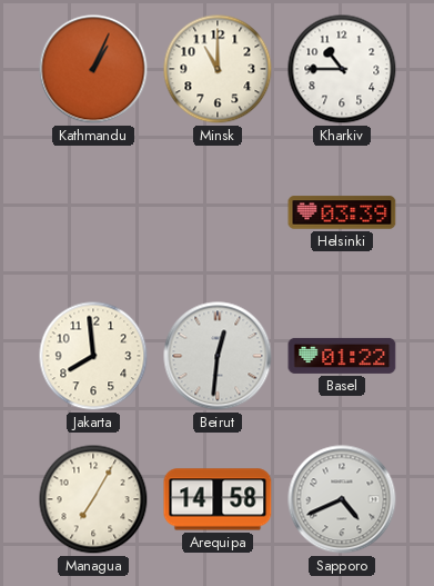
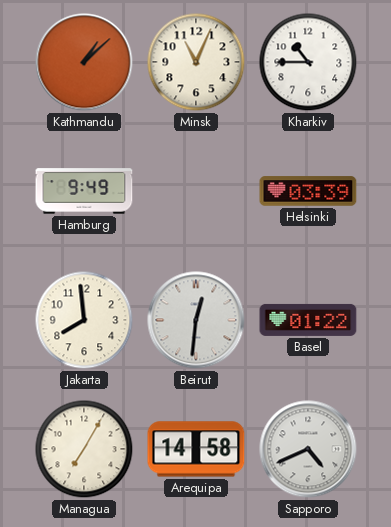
Kathmandu: 1:04 -> 1:08 (84, 62)
Minsk: 11:00 -> 11:04 (196, 62)
Hamburg: none -> 9:49 (84, 191)
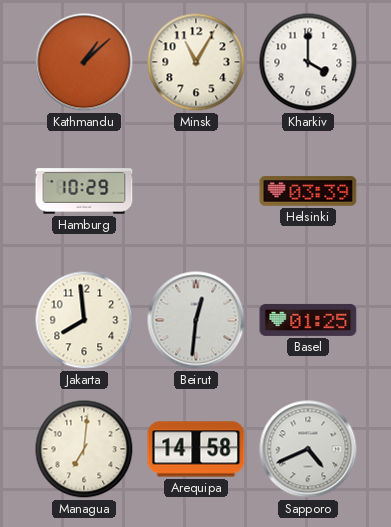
Minsk: 11:04 -> 11:05 (196, 62)
Kharkiv: 10:45 -> 4:00 (308, 62)
Hamburg: 9:49 -> 10:29 (84, 191)
Basel: 01:22 -> 01:25 (308, 320)
Managua: 7:05 -> 7:01 (84, 449)
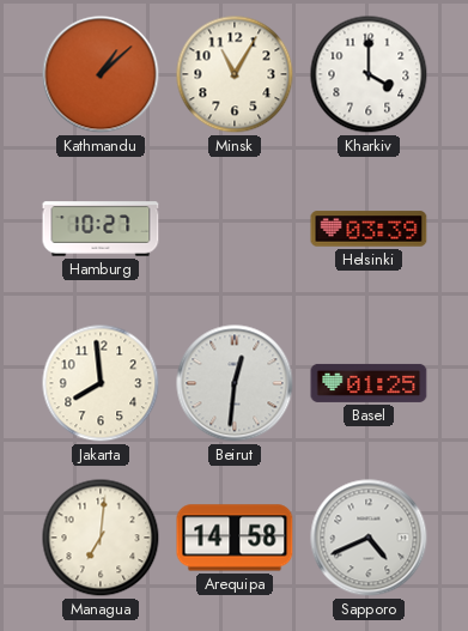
Hamburg: 10:29 -> 10:27 (101, 229)
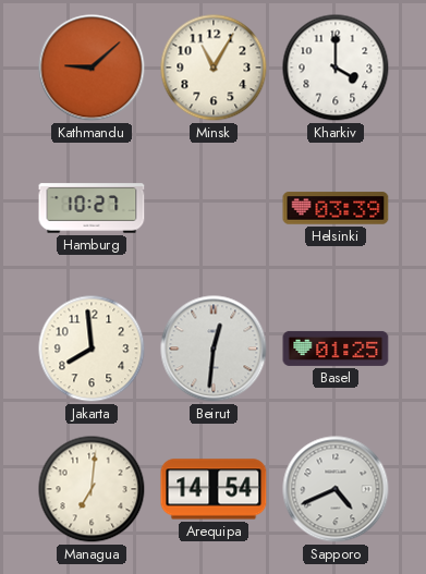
Kathmandu: 1:08 -> 9:08 (92, 68)
Arequipa: 14:58 -> 14:54 (214, 489)
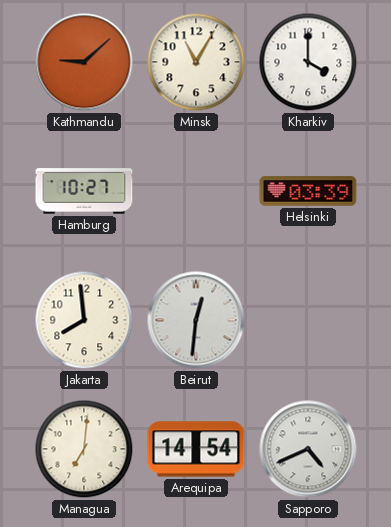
Basel: 01:25 -> none (336, 349)
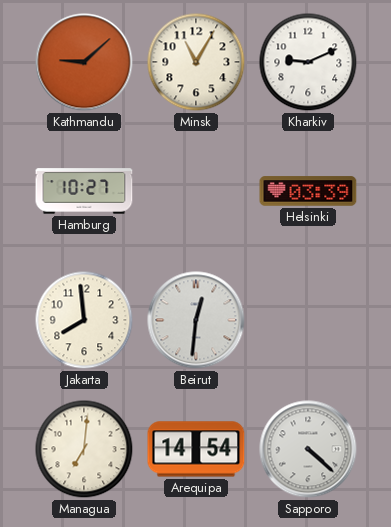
Kharkiv: 4:00 -> 9:11 (308, 62)
Sapporo: 4:41 -> 4:22 (308, 449)
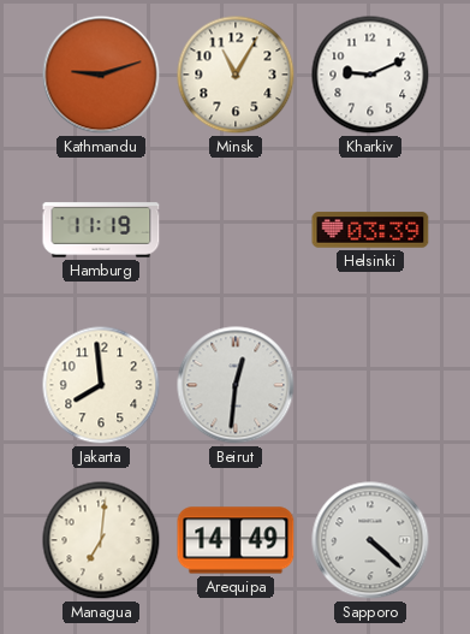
Kathmandu: 9:08 -> 9:12 (101, 75)
Hamburg: 10:27 -> 11:19 (101, 230)
Arequipa: 14:54 -> 14:49 (236, 540)
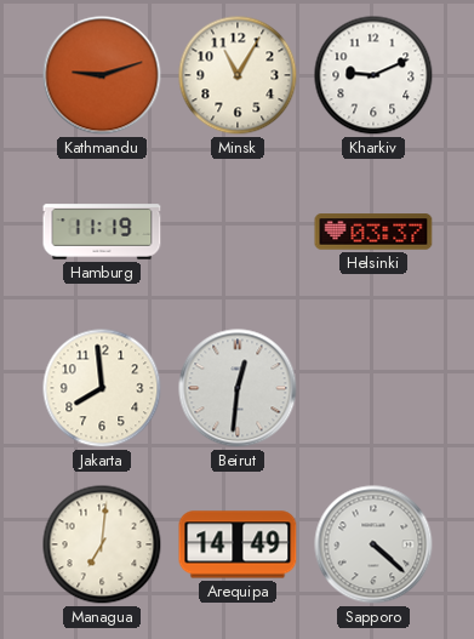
Helsinki: 03:39 -> 03:37 (373, 232)
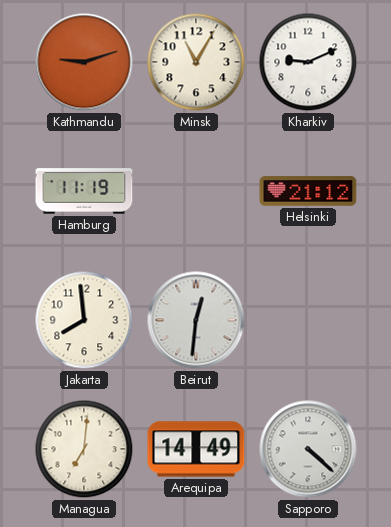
Helsinki: 03:37 -> 21:12 (308, 191)
